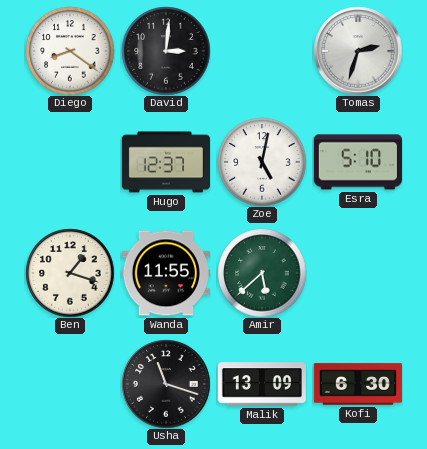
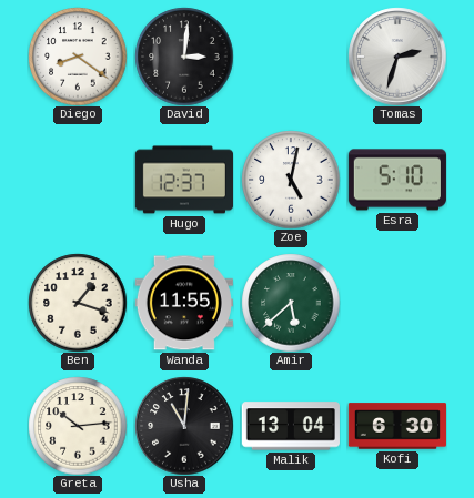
Greta: none -> 10:14 (78, 426)
Usha: 11:18 -> 11:01 (184, 426)
Malik: 13:09 -> 13:04 (291, 426)
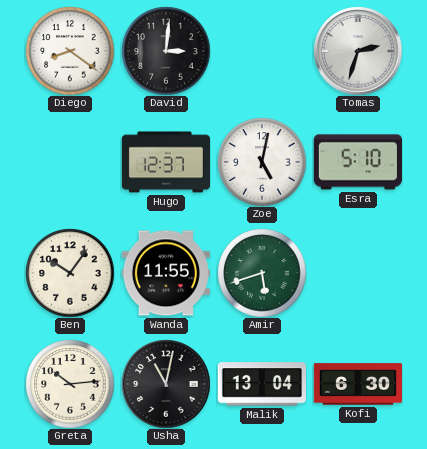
Ben: 1:18 -> 10:06 (70, 273)
Amir: 5:38 -> 5:42 (262, 273)
Usha: 11:01 -> 11:02 (166, 384)
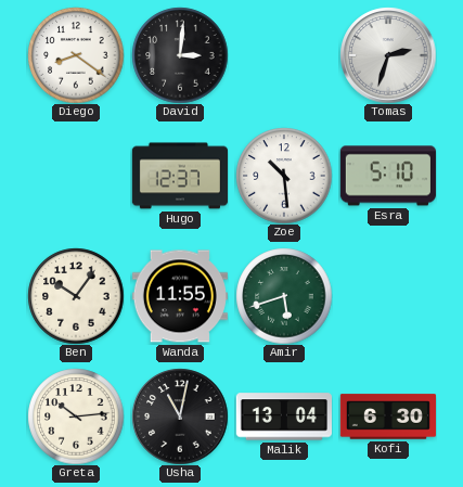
Zoe: 5:02 -> 10:29 (284, 176)
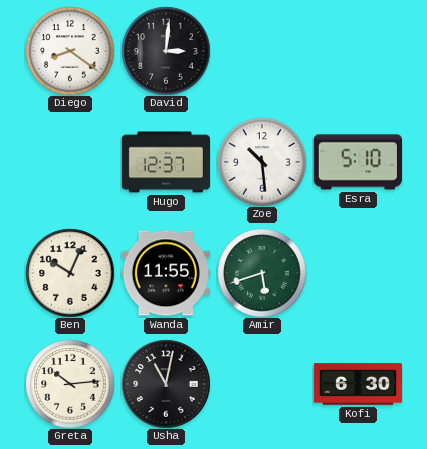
Tomas: 2:33 -> none (388, 55)
Ben: 10:06 -> 10:04 (70, 273)
Malik: 13:04 -> none (284, 416)
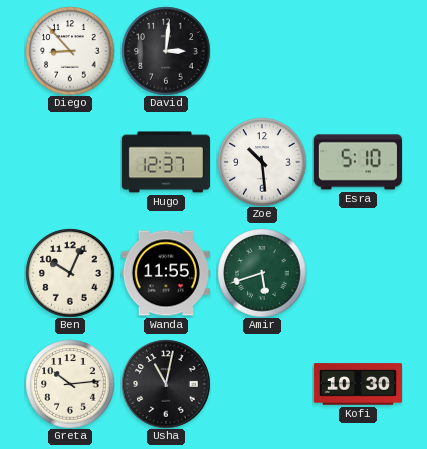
Diego: 8:21 -> 8:53 (70, 51)
Kofi: 6:30 -> 10:30 (357, 384)
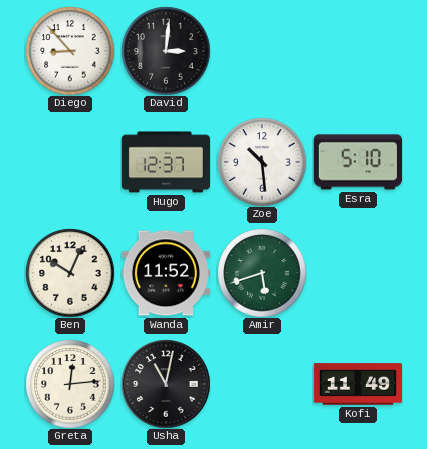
Wanda: 11:55 -> 11:52 (166, 273)
Greta: 10:14 -> 12:14 (70, 384)
Kofi: 10:30 -> 11:49 (357, 384)
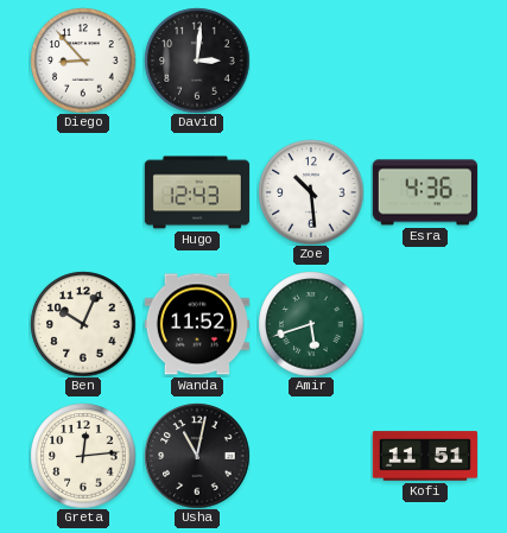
Hugo: 12:37 -> 12:43 (196, 192)
Esra: 5:10 -> 4:36 (425, 192)
Kofi: 11:49 -> 11:51 (424, 456)
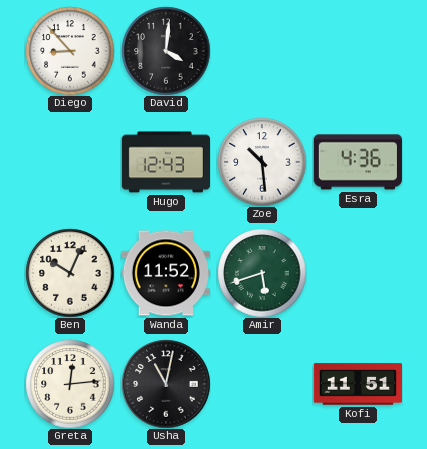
David: 3:01 -> 4:01 (166, 51)
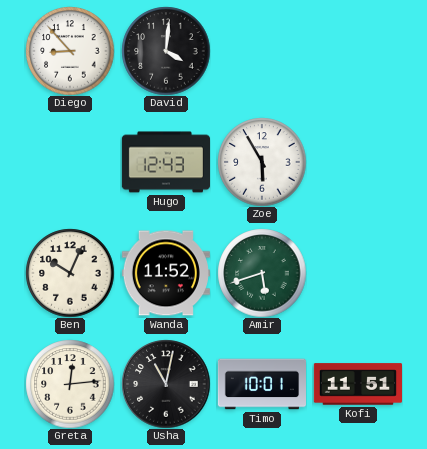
Zoe: 10:29 -> 5:55 (262, 162)
Esra: 4:36 -> none (358, 162)
Timo: none -> 10:01 (261, 384)
